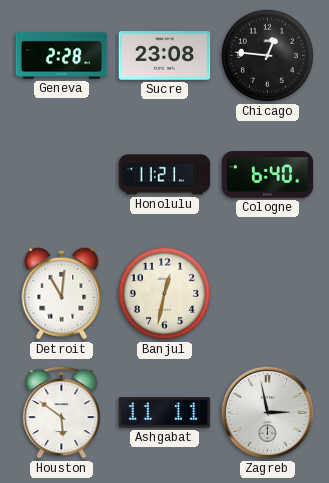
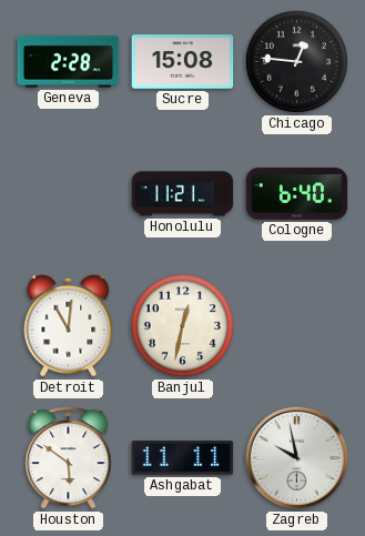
Sucre: 23:08 -> 15:08 (183, 62)
Zagreb: 2:58 -> 9:58 (296, 457)
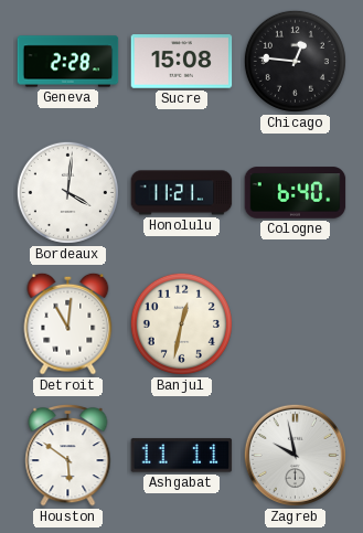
Bordeaux: none -> 4:01 (67, 192)
